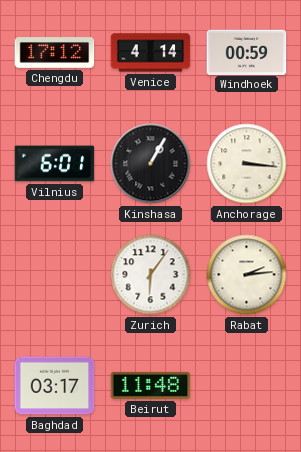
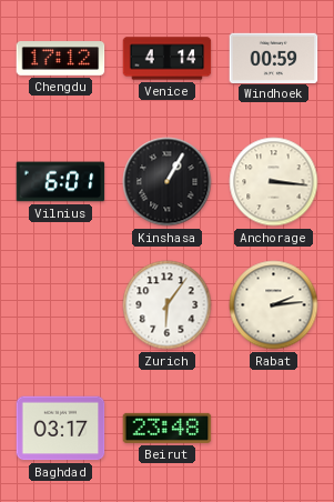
Beirut: 11:48 -> 23:48 (168, 428)
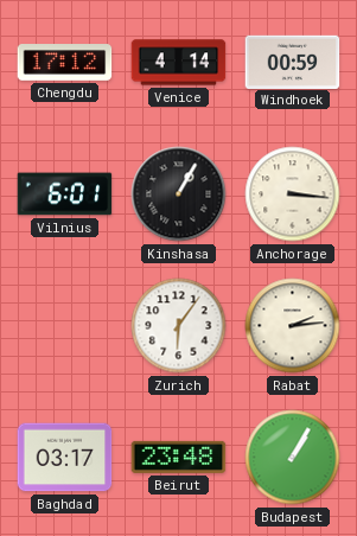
Budapest: none -> 1:05 (293, 458)
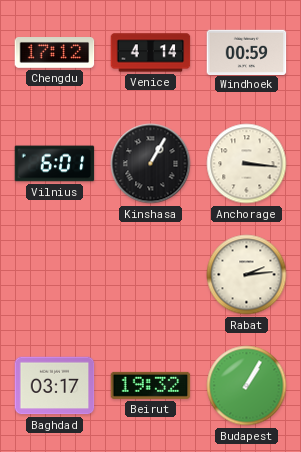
Zurich: 6:06 -> none (179, 326)
Beirut: 23:48 -> 19:32 (151, 385)
